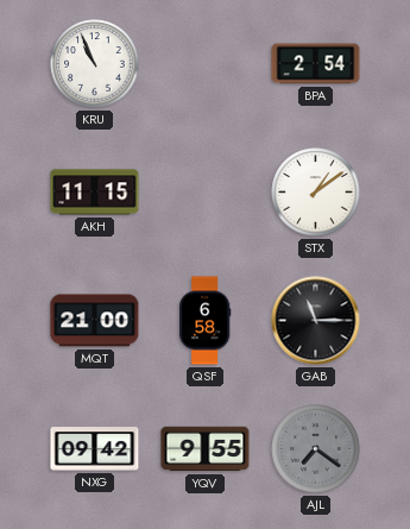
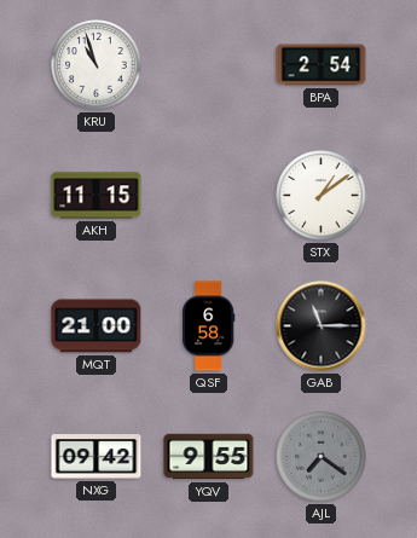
KRU: 10:56 -> 10:57 (97, 65)
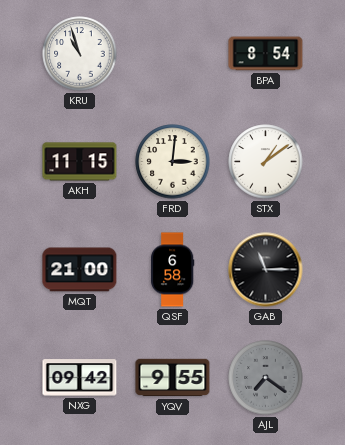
BPA: 2:54 -> 8:54 (266, 54)
FRD: none -> 3:01 (173, 162)
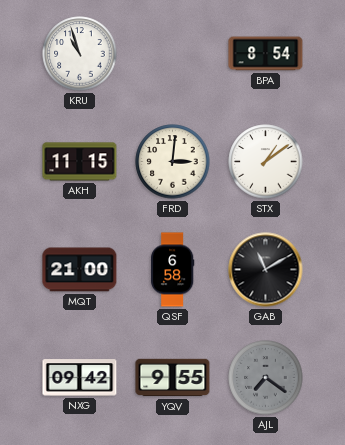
GAB: 11:15 -> 11:10 (266, 270)
